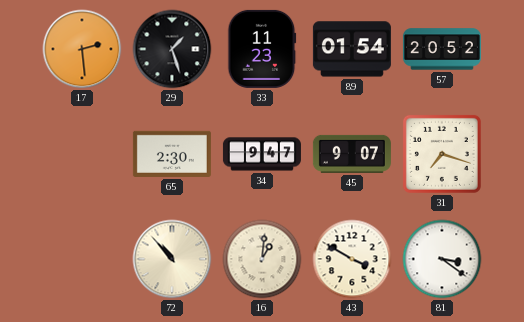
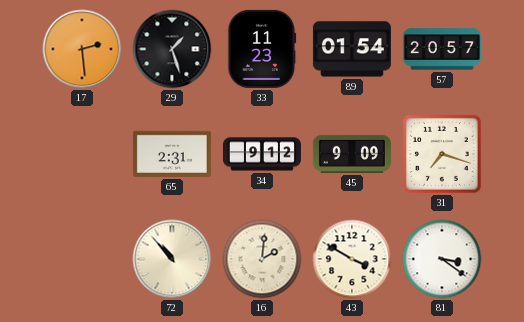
57: 20:52 -> 20:57 (442, 49)
65: 2:30 -> 2:31 (172, 154)
34: 9:47 -> 9:12 (262, 154)
45: 9:07 -> 9:09 (352, 154)
16: 1:01 -> 2:01 (262, 259)
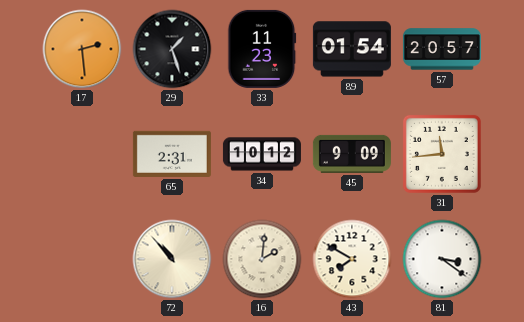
34: 9:12 -> 10:12 (262, 154)
31: 7:18 -> 11:44 (442, 154)
43: 3:50 -> 7:50 (352, 259)
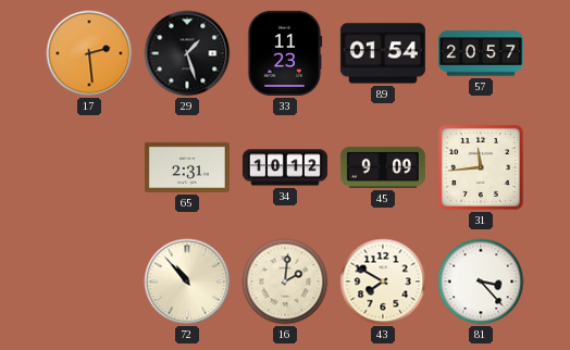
81: 3:21 -> 3:23 (481, 282)
